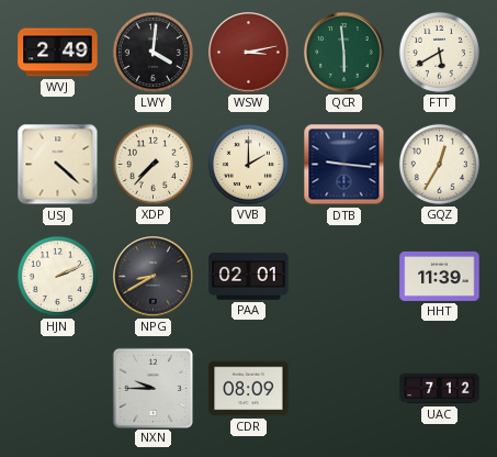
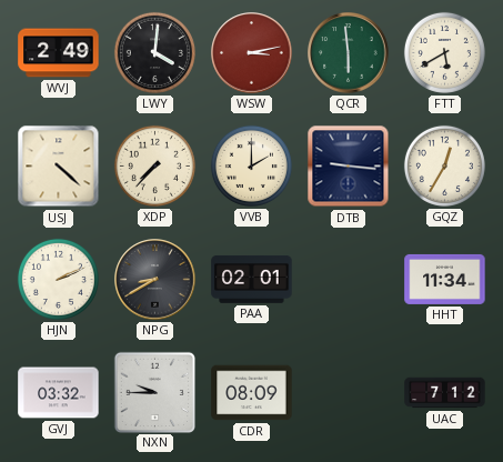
HHT: 11:39 -> 11:34 (445, 279)
GVJ: none -> 03:32 (59, 393)
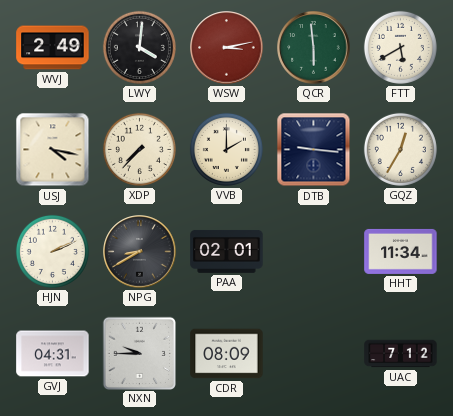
USJ: 4:22 -> 4:17 (53, 150)
GVJ: 03:32 -> 04:31 (53, 354)
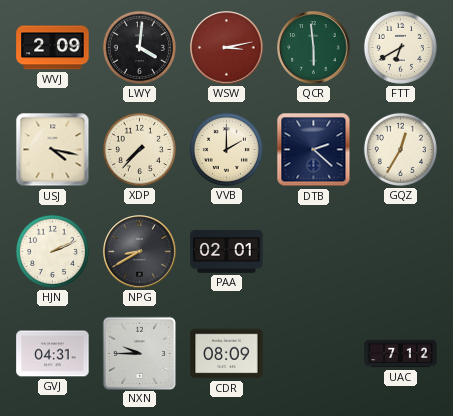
WVJ: 2:49 -> 2:09 (53, 48)
FTT: 5:40 -> 6:40 (400, 47)
DTB: 9:16 -> 2:22 (314, 150)
HHT: 11:34 -> none (401, 251)
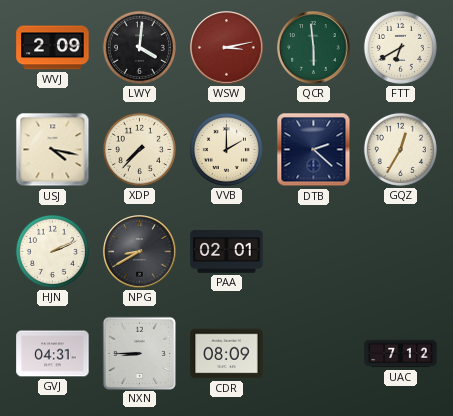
NXN: 9:45 -> 8:45 (139, 353)
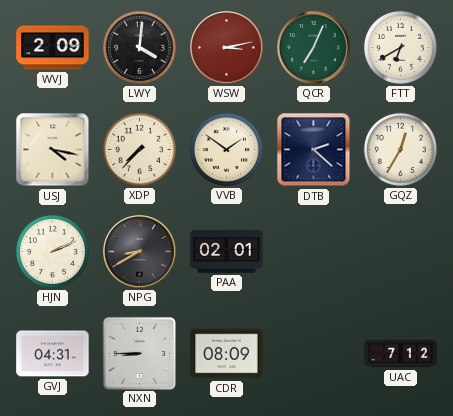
QCR: 5:59 -> 7:04 (314, 48)
VVB: 2:00 -> 1:51 (226, 149)
